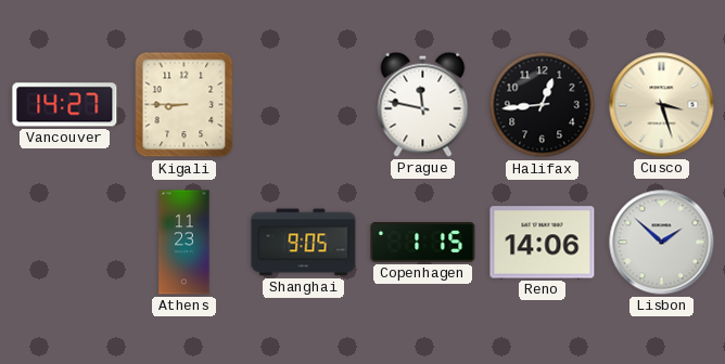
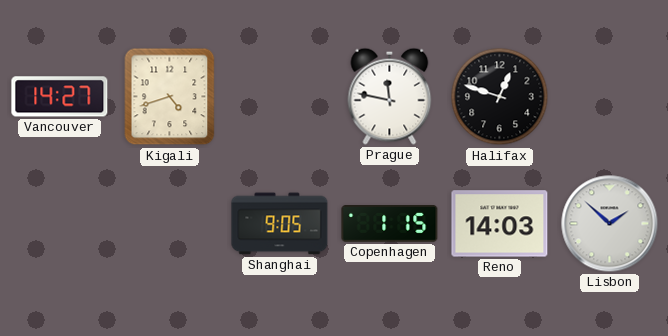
Kigali: 8:45 -> 4:42 (170, 97)
Halifax: 12:44 -> 12:48 (500, 97)
Cusco: 3:27 -> none (662, 105)
Athens: 11:23 -> none (185, 243)
Reno: 14:06 -> 14:03 (500, 224)
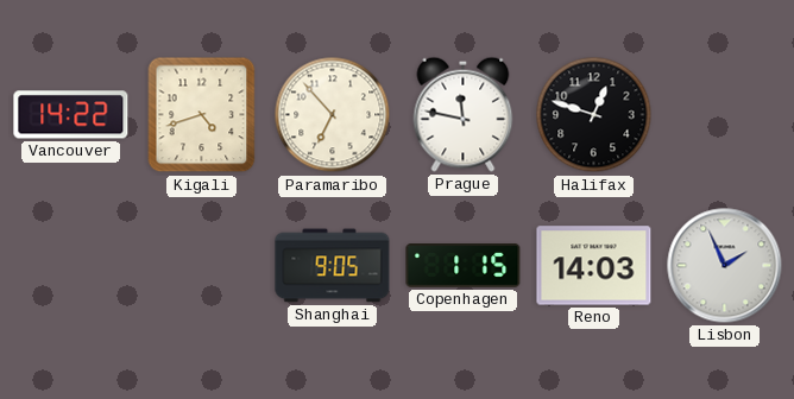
Vancouver: 14:27 -> 14:22 (71, 115)
Paramaribo: none -> 6:53 (333, 115)
Lisbon: 1:52 -> 1:56 (725, 266)
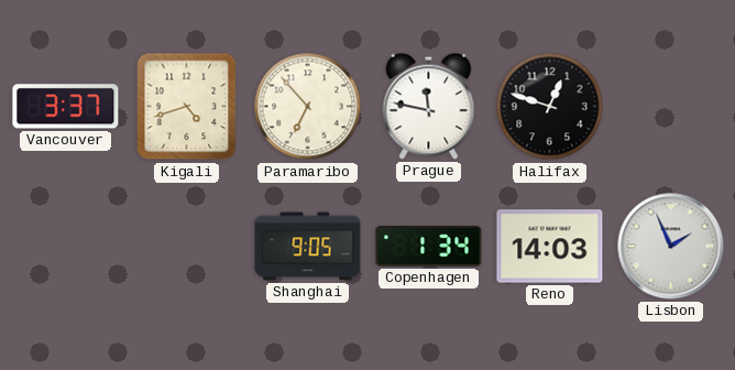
Vancouver: 14:22 -> 3:37 (66, 107)
Copenhagen: 1:15 -> 1:34 (429, 247)
